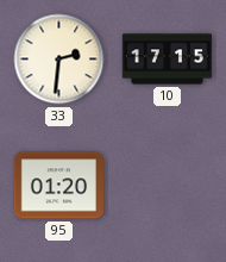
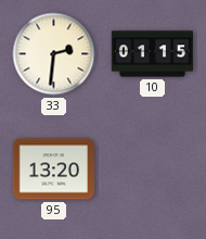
10: 17:15 -> 01:15 (152, 54)
95: 01:20 -> 13:20 (53, 169)
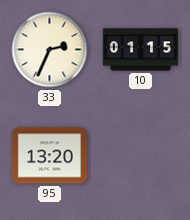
33: 2:31 -> 2:34 (50, 50)
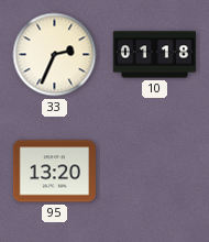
10: 01:15 -> 01:18 (154, 55)
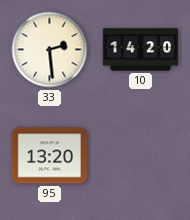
33: 2:34 -> 2:29 (50, 50)
10: 01:18 -> 14:20 (140, 50)
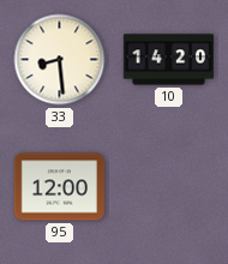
33: 2:29 -> 8:29 (60, 60)
95: 13:20 -> 12:00 (59, 187)
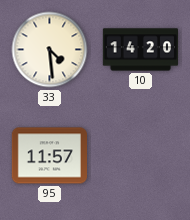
33: 8:29 -> 4:29 (50, 50)
95: 12:00 -> 11:57 (49, 156)
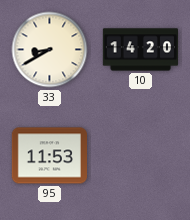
33: 4:29 -> 8:40 (50, 50)
95: 11:57 -> 11:53 (49, 156)
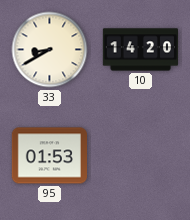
95: 11:53 -> 01:53 (49, 156)
